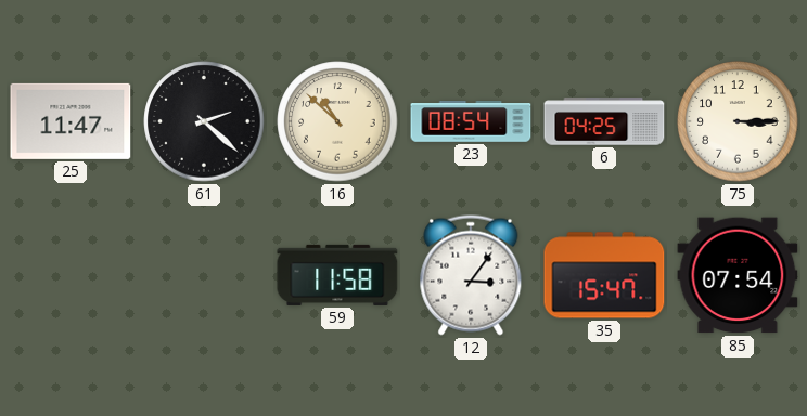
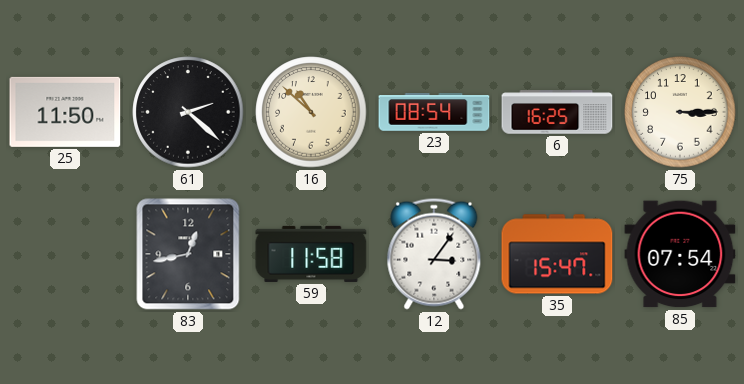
25: 11:47 -> 11:50 (65, 112)
6: 04:25 -> 16:25 (557, 112)
83: none -> 12:43 (188, 254)
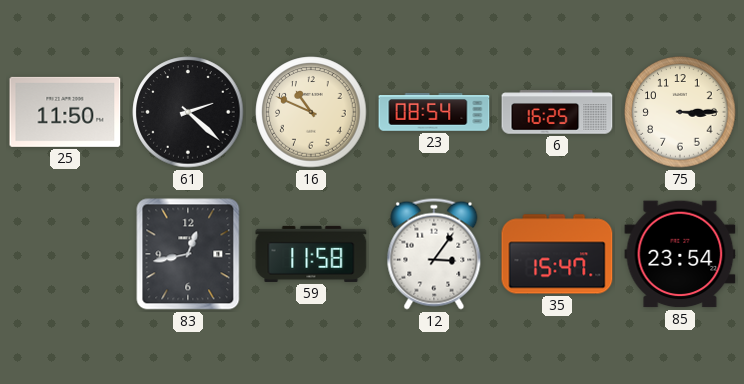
16: 10:52 -> 10:49 (311, 112)
85: 07:54 -> 23:54 (680, 254)
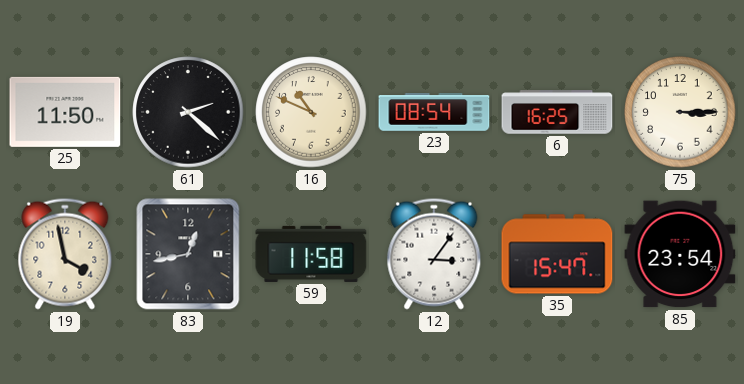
19: none -> 3:58 (65, 254)
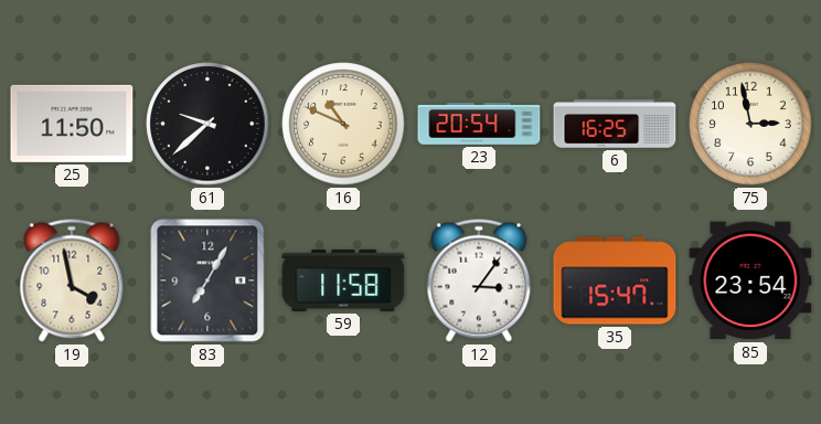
61: 2:22 -> 9:38 (207, 124)
23: 08:54 -> 20:54 (479, 124)
75: 3:15 -> 2:58 (750, 124)
83: 12:43 -> 7:05 (207, 280)
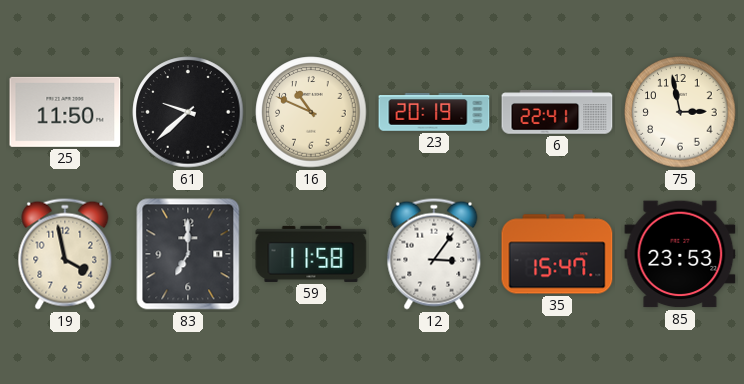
23: 20:54 -> 20:19 (434, 112)
6: 16:25 -> 22:41 (557, 112)
83: 7:05 -> 7:00 (188, 254)
85: 23:54 -> 23:53 (680, 254)
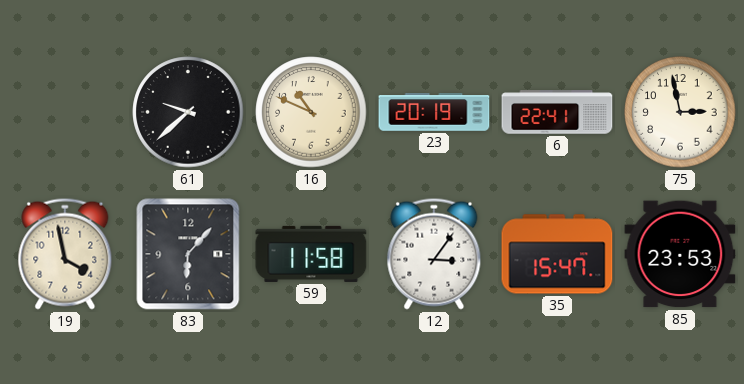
25: 11:50 -> none (65, 112)
83: 7:00 -> 6:07 (188, 254)
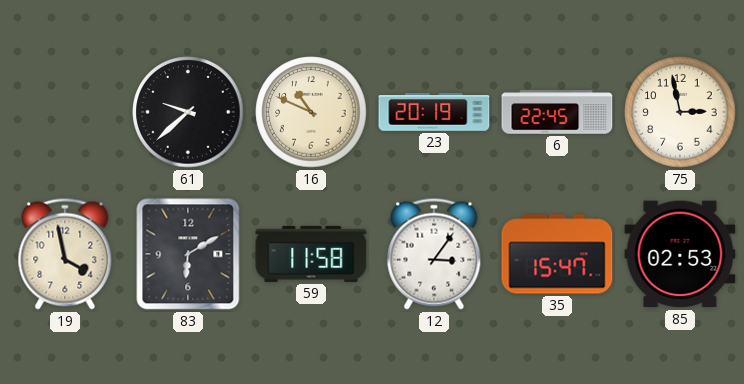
6: 22:41 -> 22:45 (557, 112)
83: 6:07 -> 6:10 (188, 254)
85: 23:53 -> 02:53 (680, 254)
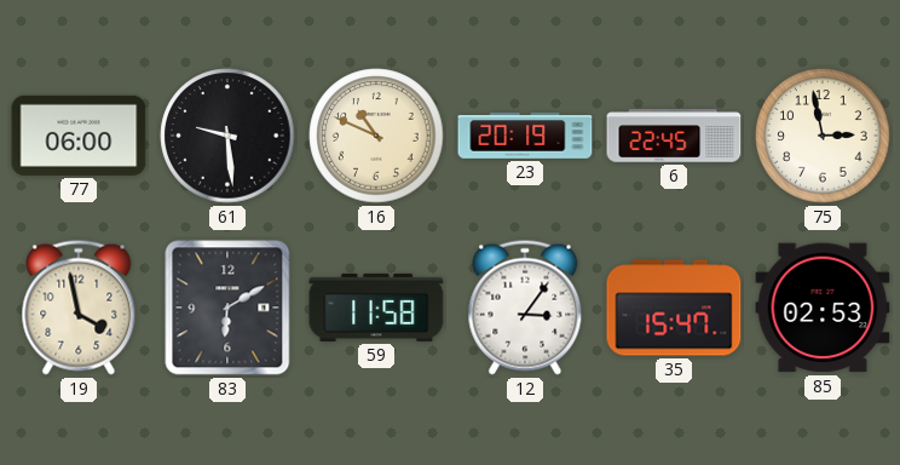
77: none -> 06:00 (79, 136)
61: 9:38 -> 9:29 (227, 136)
